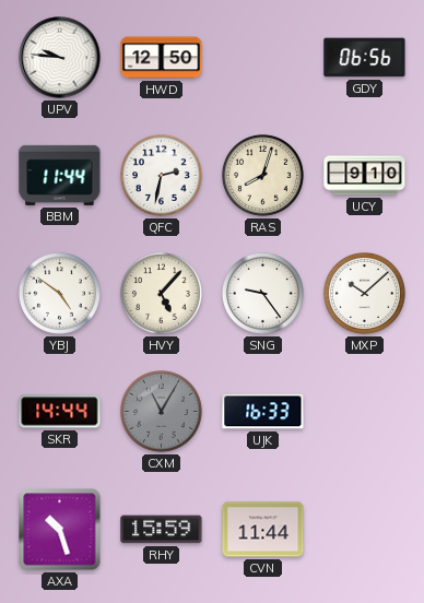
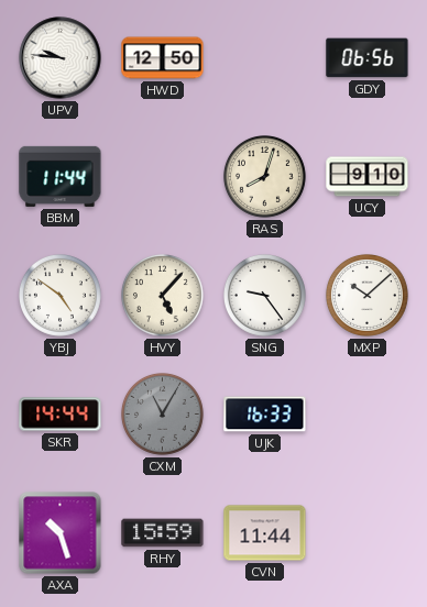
QFC: 2:32 -> none (162, 176)
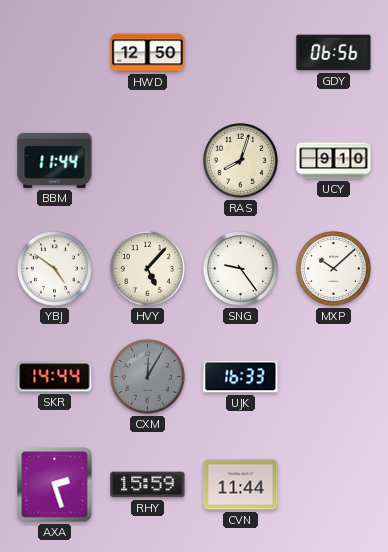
UPV: 9:46 -> none (61, 58)
CXM: 11:05 -> 12:05 (148, 377)
AXA: 10:27 -> 2:27 (55, 485)
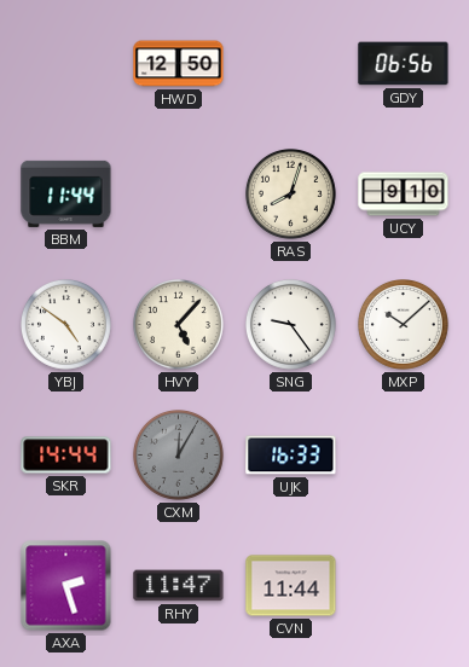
RHY: 15:59 -> 11:47 (179, 586)
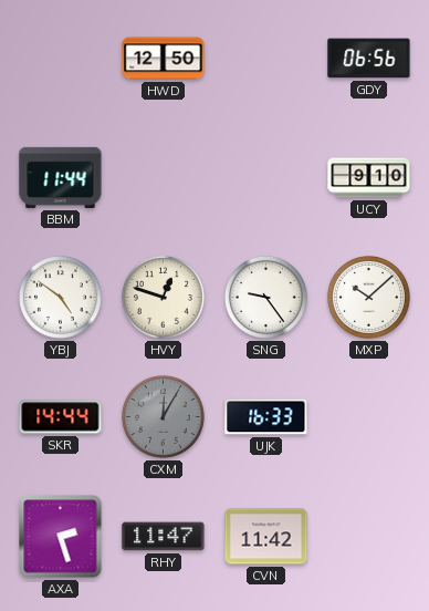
RAS: 8:03 -> none (291, 195)
HVY: 5:07 -> 12:48 (164, 298)
CVN: 11:44 -> 11:42 (266, 537)
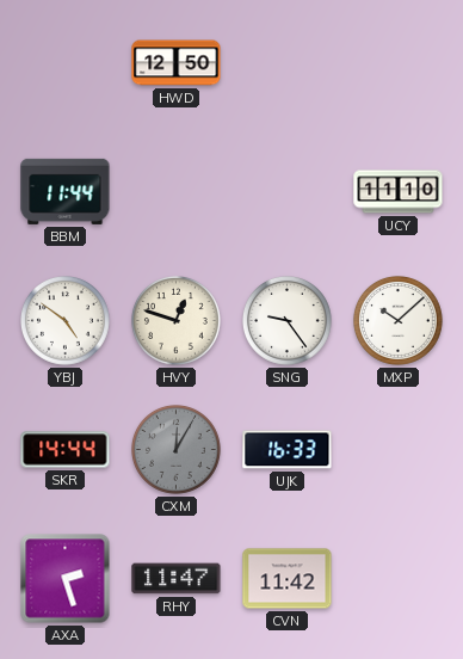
GDY: 06:56 -> none (369, 59)
UCY: 9:10 -> 11:10 (399, 192)
